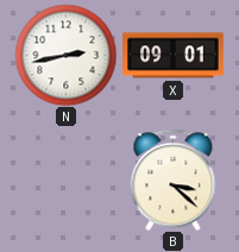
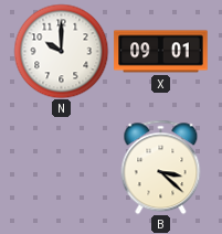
N: 2:43 -> 10:00 (61, 51)
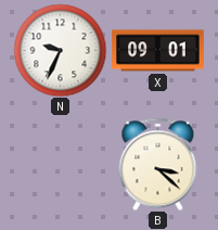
N: 10:00 -> 9:34 (60, 50)
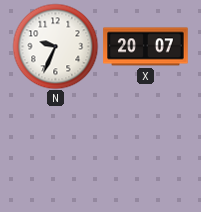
X: 09:01 -> 20:07 (146, 47)
B: 3:22 -> none (158, 164)
